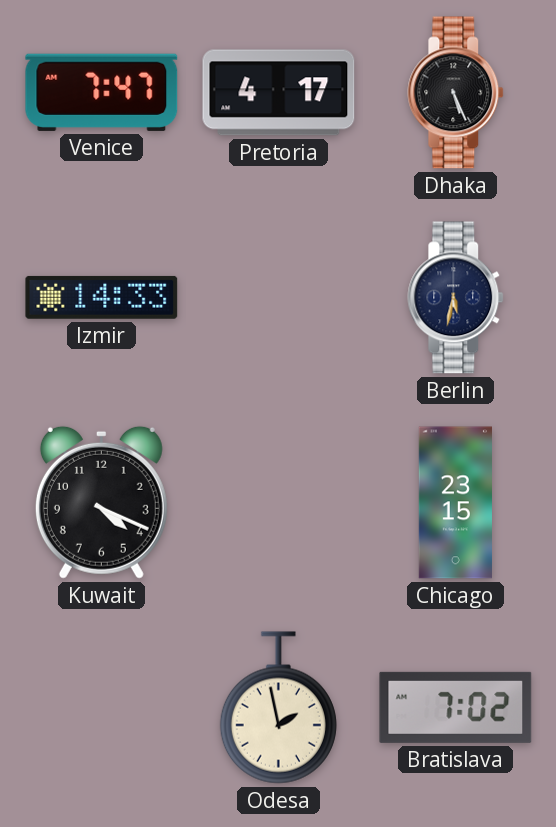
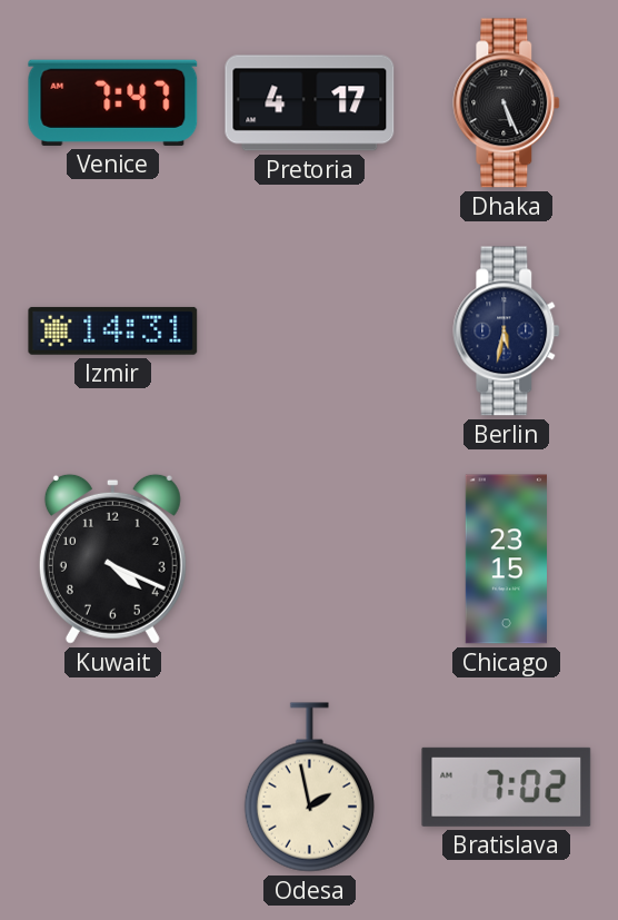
Izmir: 14:33 -> 14:31 (113, 330)
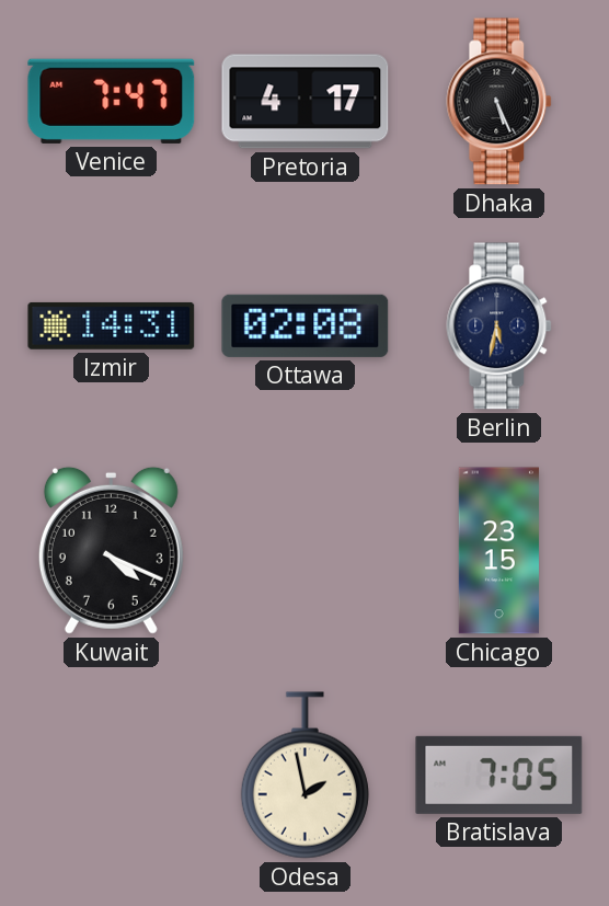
Ottawa: none -> 02:08 (306, 325)
Bratislava: 7:02 -> 7:05 (499, 775)
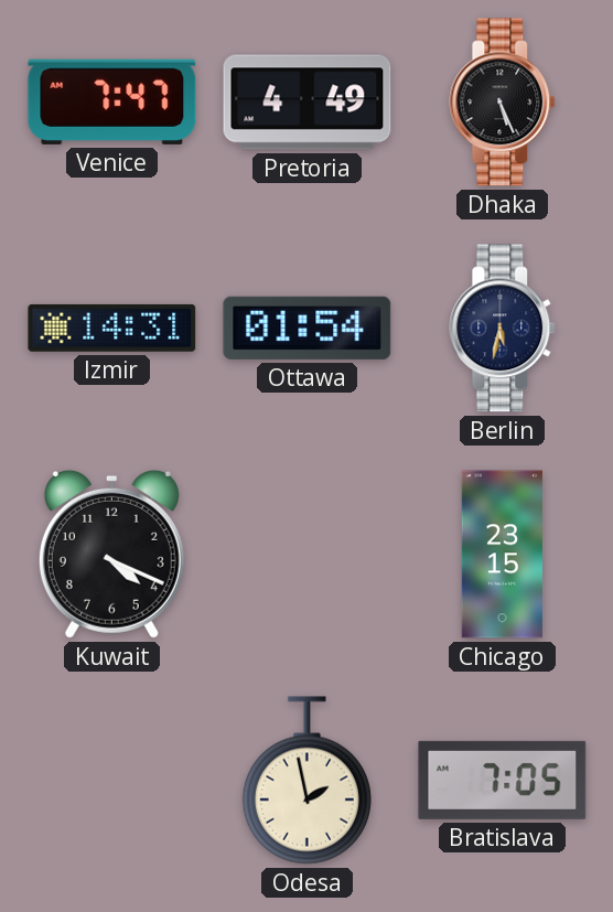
Pretoria: 4:17 -> 4:49 (308, 103)
Ottawa: 02:08 -> 01:54 (308, 328)
